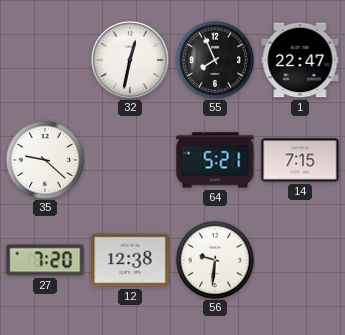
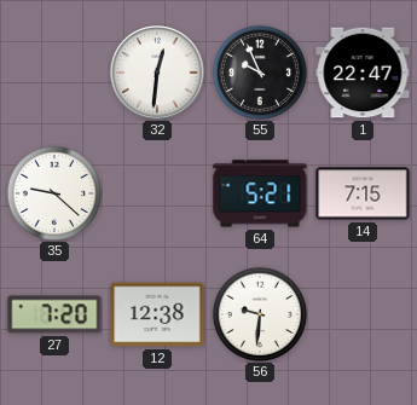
32: 12:32 -> 12:31 (157, 73)
55: 7:56 -> 9:56 (260, 73)
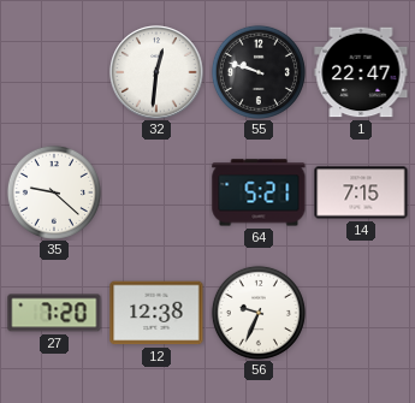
55: 9:56 -> 9:48 (259, 72)
56: 9:31 -> 9:34 (259, 313)
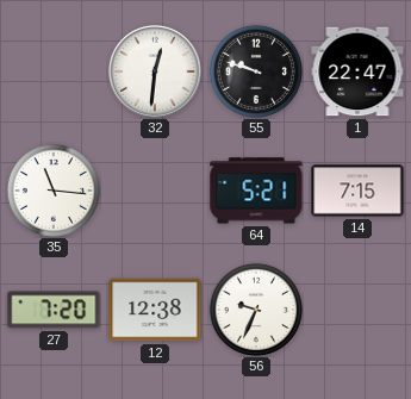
35: 9:22 -> 11:16 (54, 191)
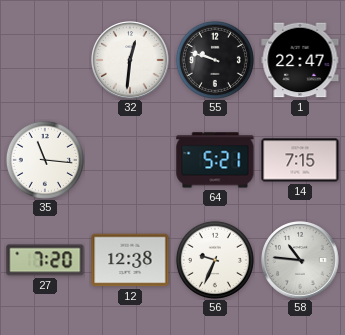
58: none -> 10:46 (300, 260)
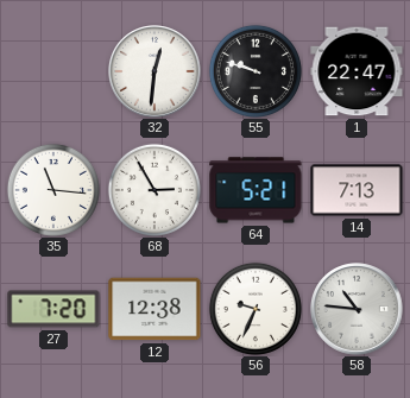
68: none -> 2:55 (154, 190)
14: 7:15 -> 7:13 (357, 190)
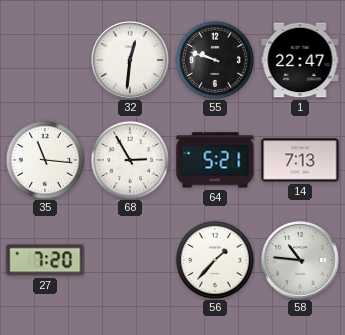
12: 12:38 -> none (154, 309)
56: 9:34 -> 1:37 (215, 260)
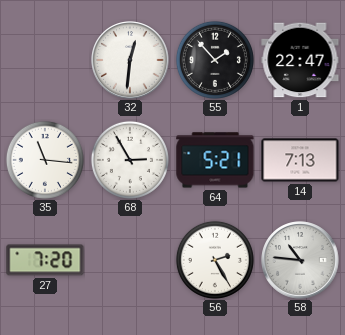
55: 9:48 -> 1:53 (215, 60)
56: 1:37 -> 2:25 (215, 260)
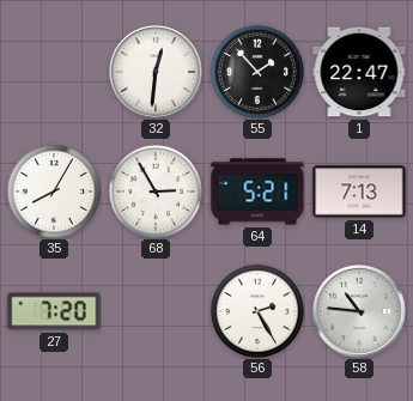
35: 11:16 -> 8:05 (54, 192)
